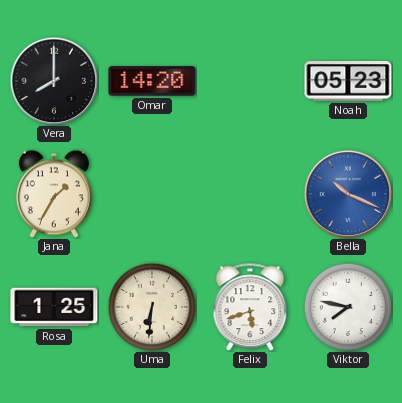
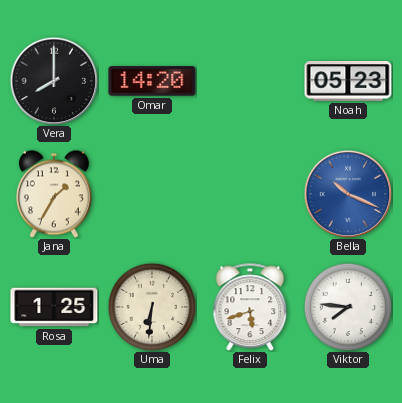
Viktor: 7:47 -> 7:46 (348, 307)
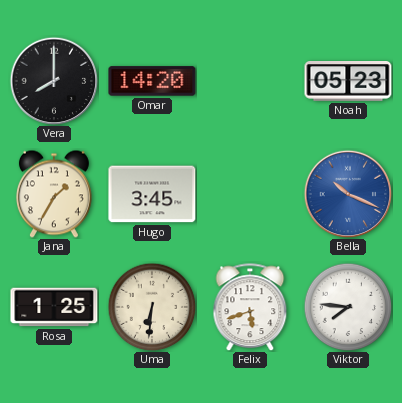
Hugo: none -> 3:45 (152, 194)
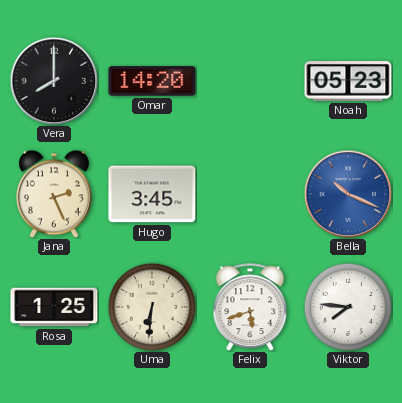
Jana: 1:35 -> 2:26 (54, 194)
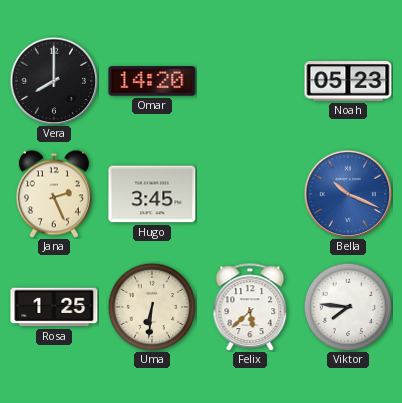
Felix: 5:42 -> 5:38 (250, 307)
